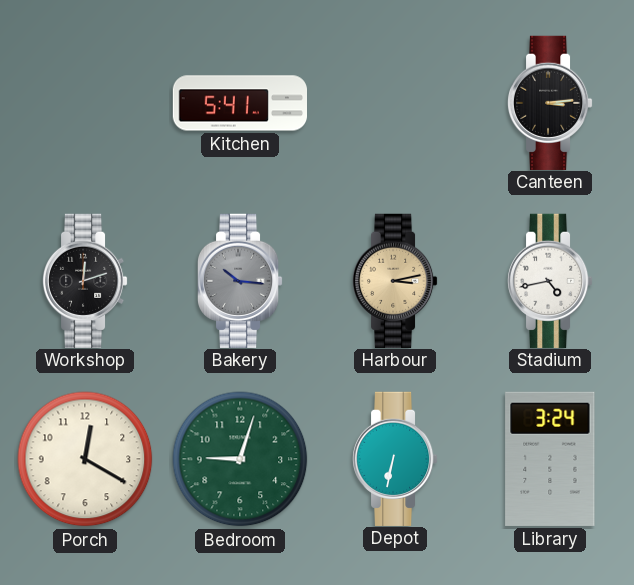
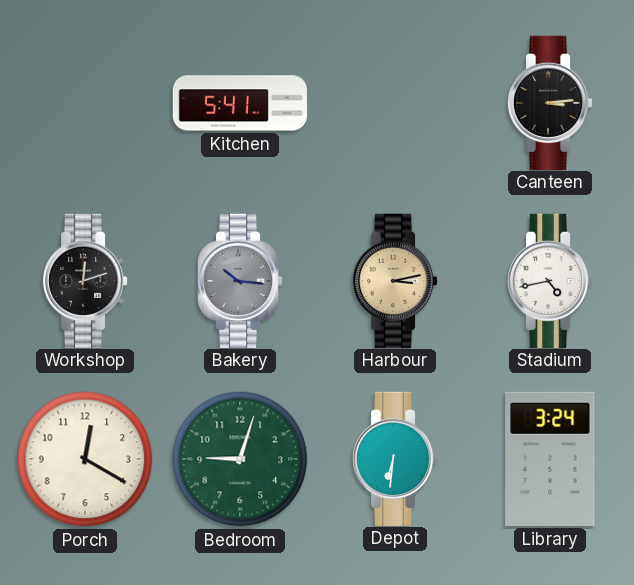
Depot: 6:32 -> 6:31 (395, 458)
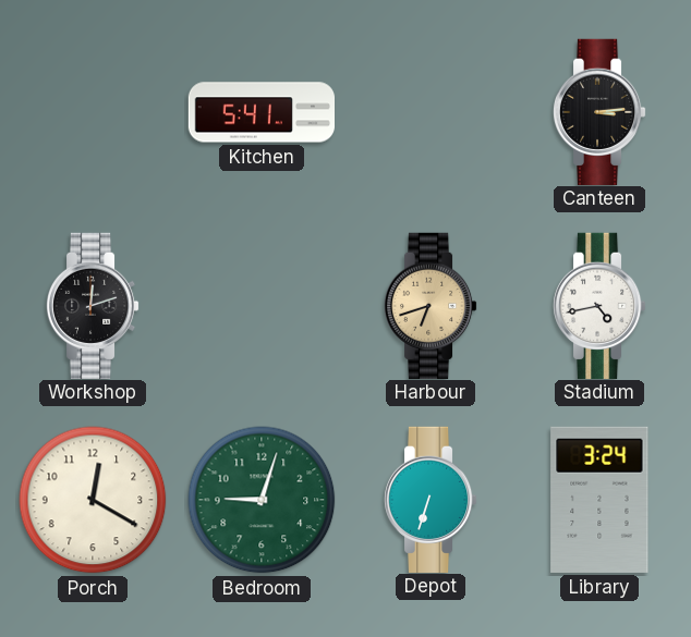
Bakery: 10:16 -> none (240, 280)
Harbour: 3:13 -> 6:42 (431, 305)
Depot: 6:31 -> 6:33 (431, 499)
